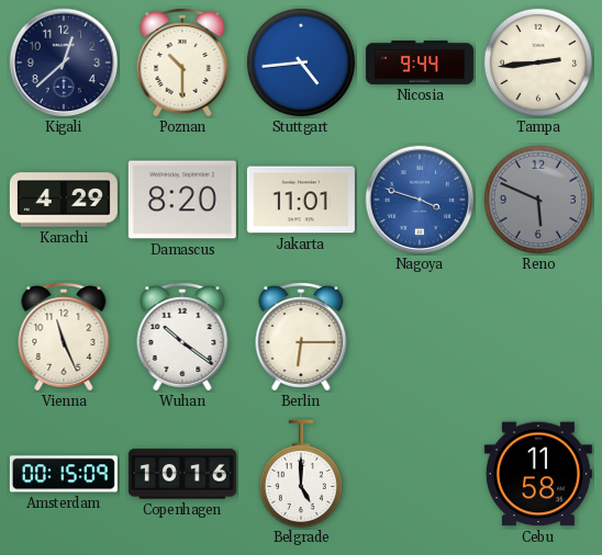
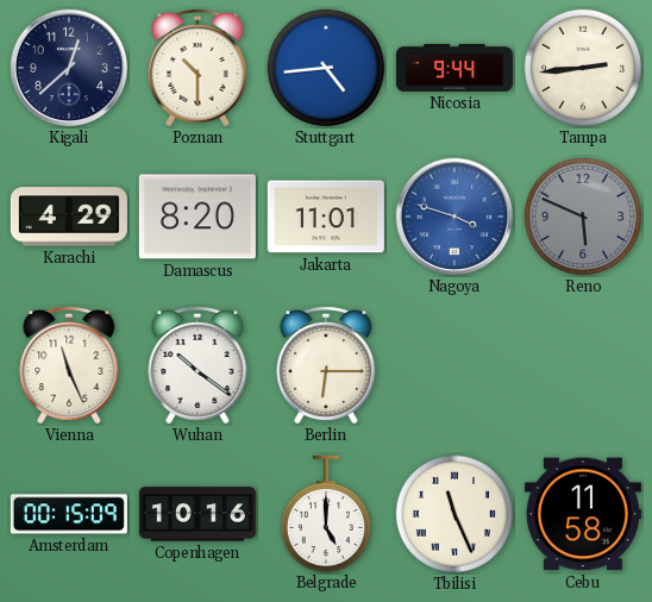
Tbilisi: none -> 11:26 (454, 514)
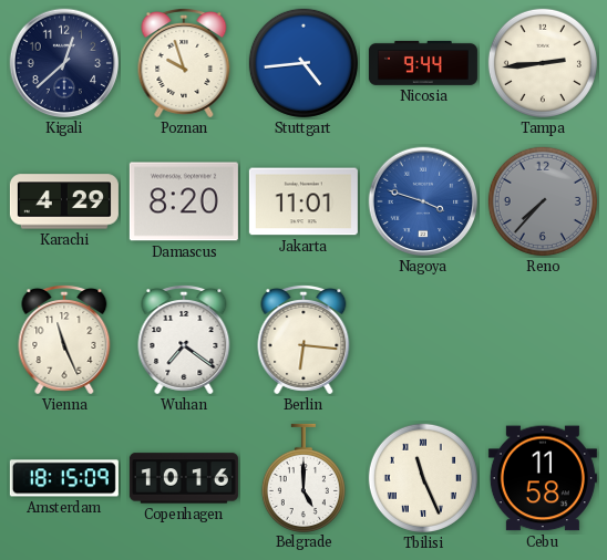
Poznan: 10:30 -> 9:57 (184, 64)
Reno: 5:49 -> 7:37 (543, 201)
Wuhan: 10:21 -> 7:21 (184, 341)
Berlin: 6:15 -> 6:16 (303, 341)
Amsterdam: 00:15 -> 18:15 (64, 478)
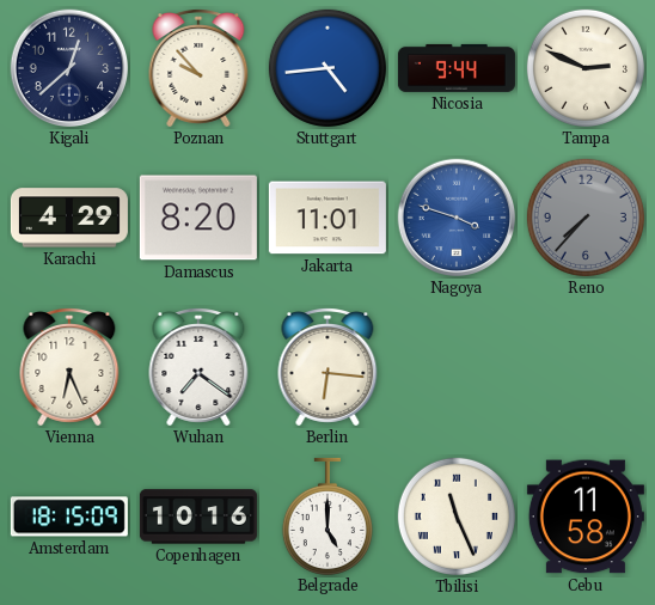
Poznan: 9:57 -> 9:53 (198, 69)
Tampa: 2:44 -> 2:49 (586, 68)
Vienna: 11:26 -> 6:26 (69, 368)
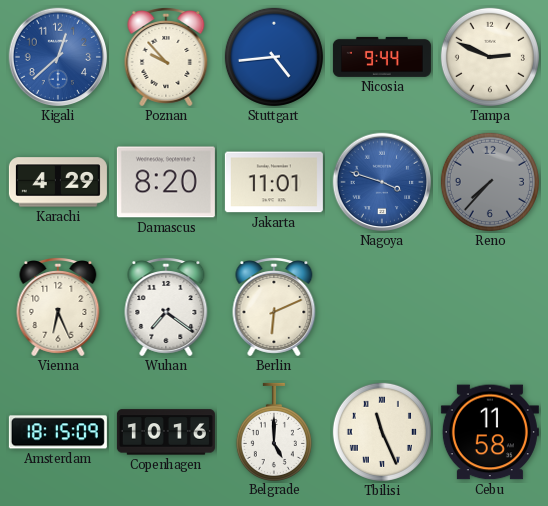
Kigali dial: navy -> blue (58, 57)
Berlin: 6:16 -> 6:11 (274, 308)
